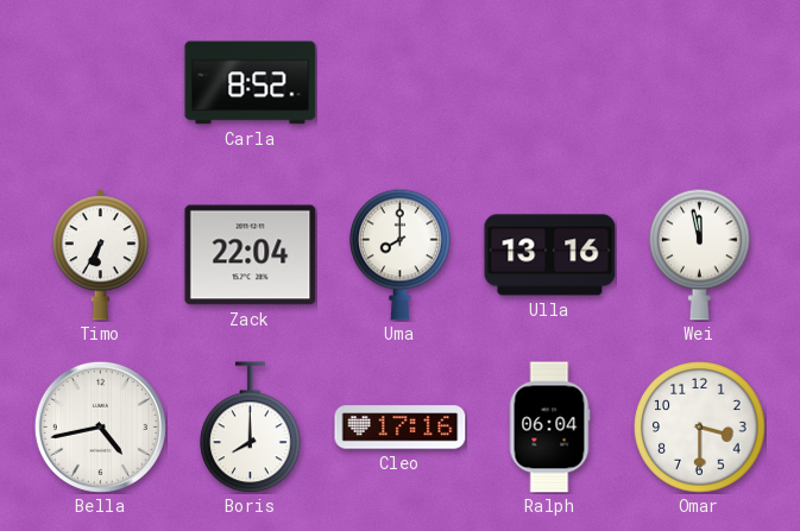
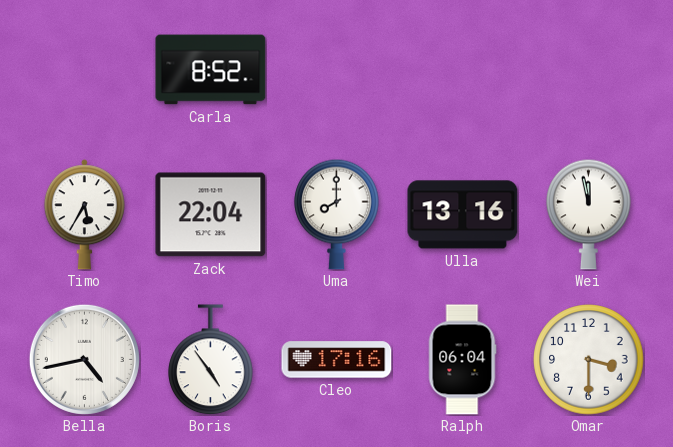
Timo: 6:35 -> 5:35 (84, 215)
Boris: 8:00 -> 4:54 (211, 360)
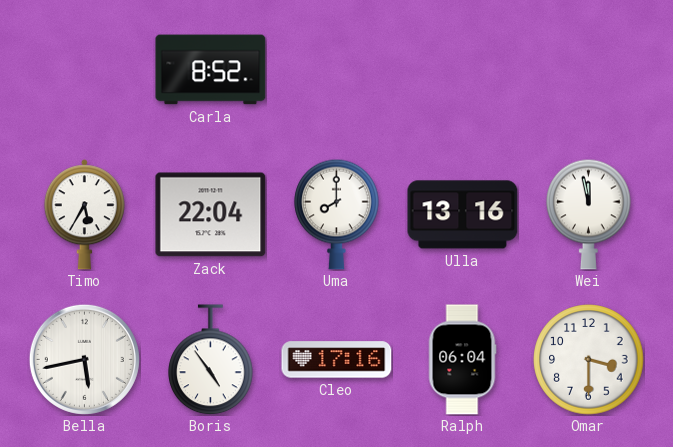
Bella: 4:43 -> 5:43 (84, 359)
